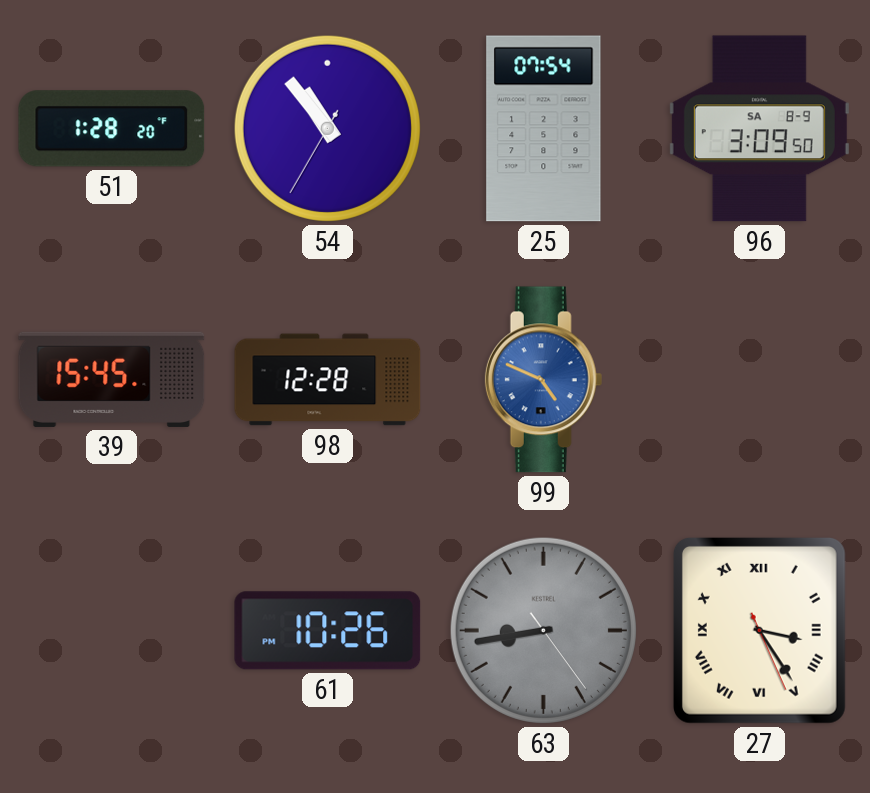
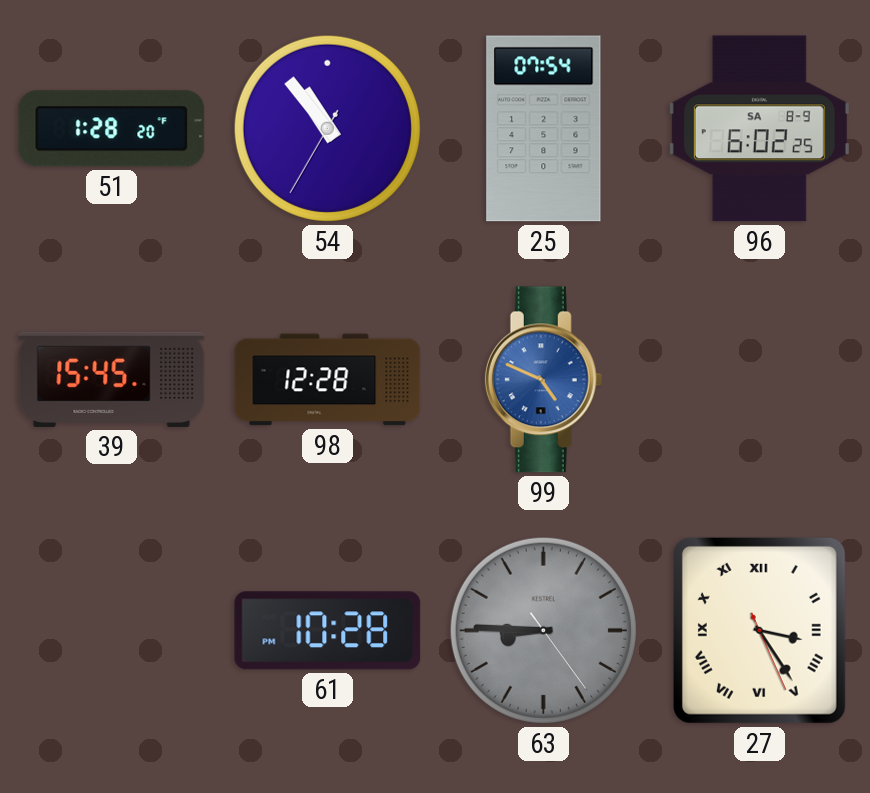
96: 3:09 -> 6:02 (759, 129)
61: 10:26 -> 10:28 (328, 631)
63: 8:43 -> 8:45 (543, 630)
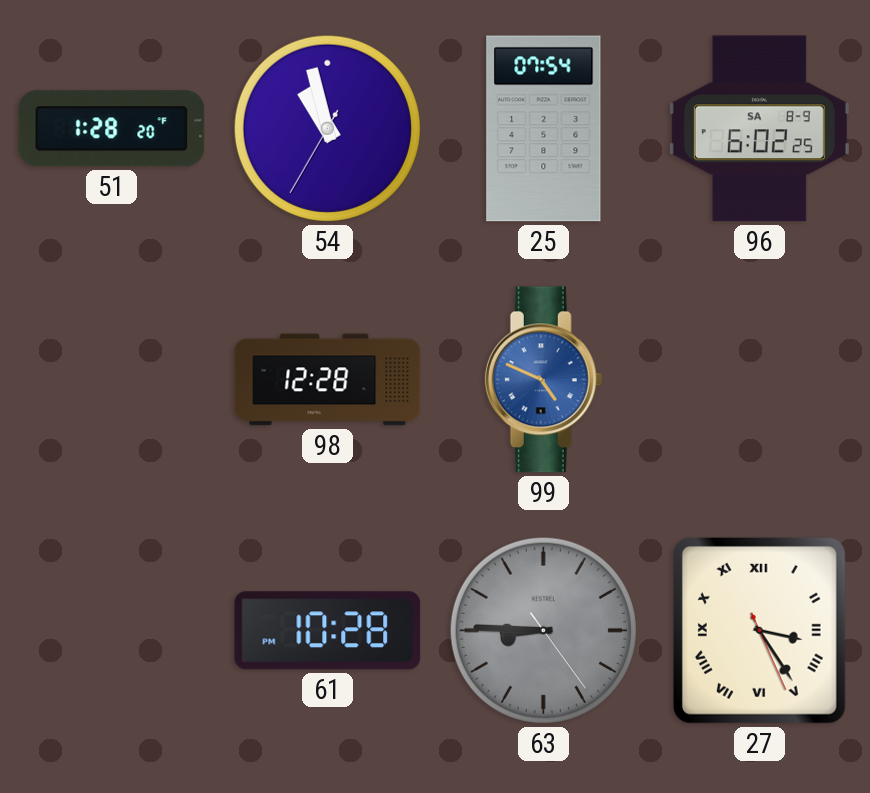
54: 10:53 -> 10:57 (327, 128)
39: 15:45 -> none (112, 379)
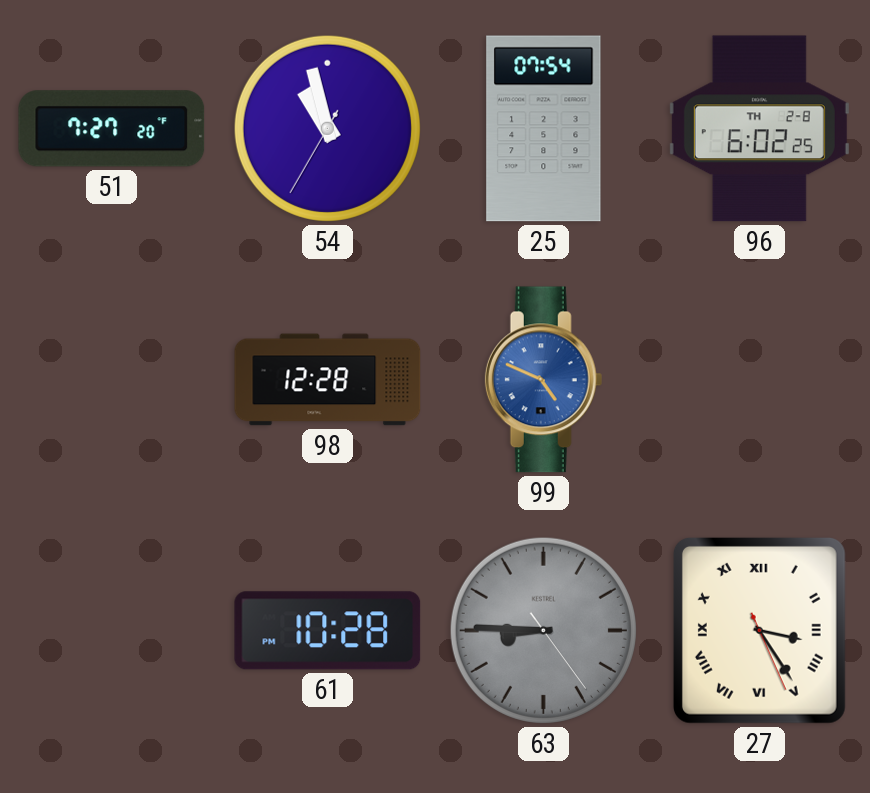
51: 1:28 -> 7:27 (112, 129)
96 date: SA 8-9 -> TH 2-8 (759, 129)
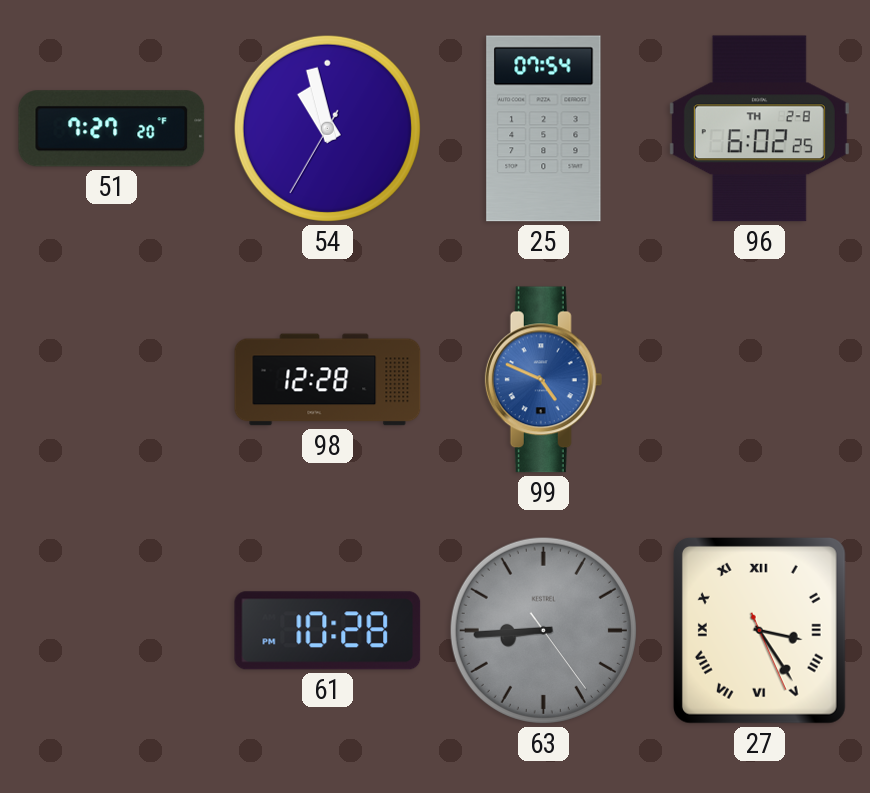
63: 8:45 -> 8:44 (543, 630)
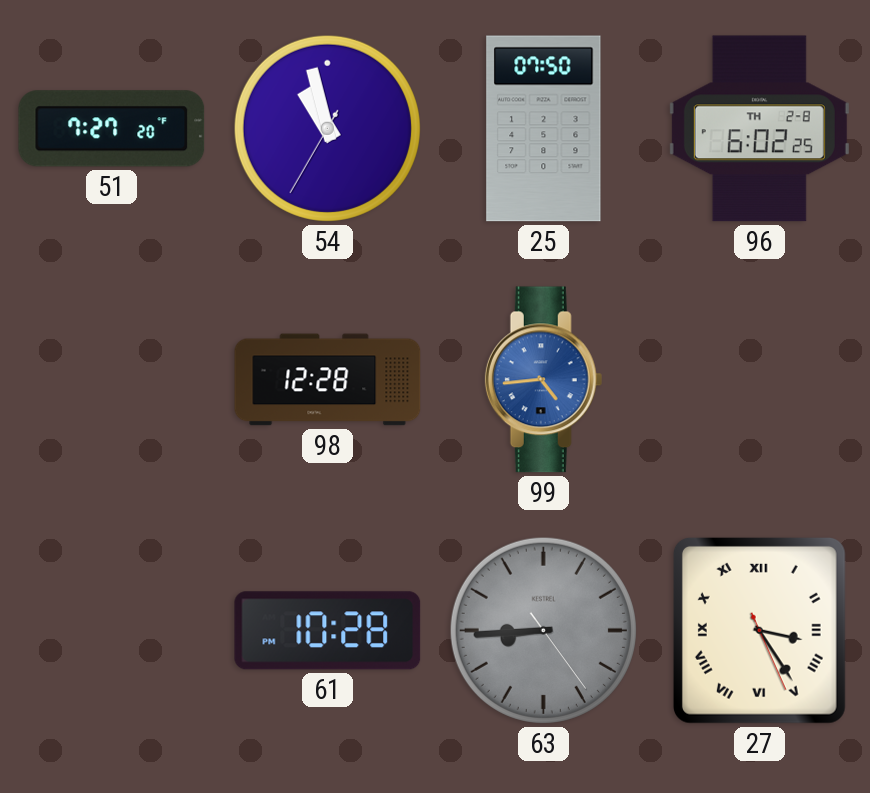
25: 07:54 -> 07:50 (544, 129)
99: 4:49 -> 4:44 (544, 380)
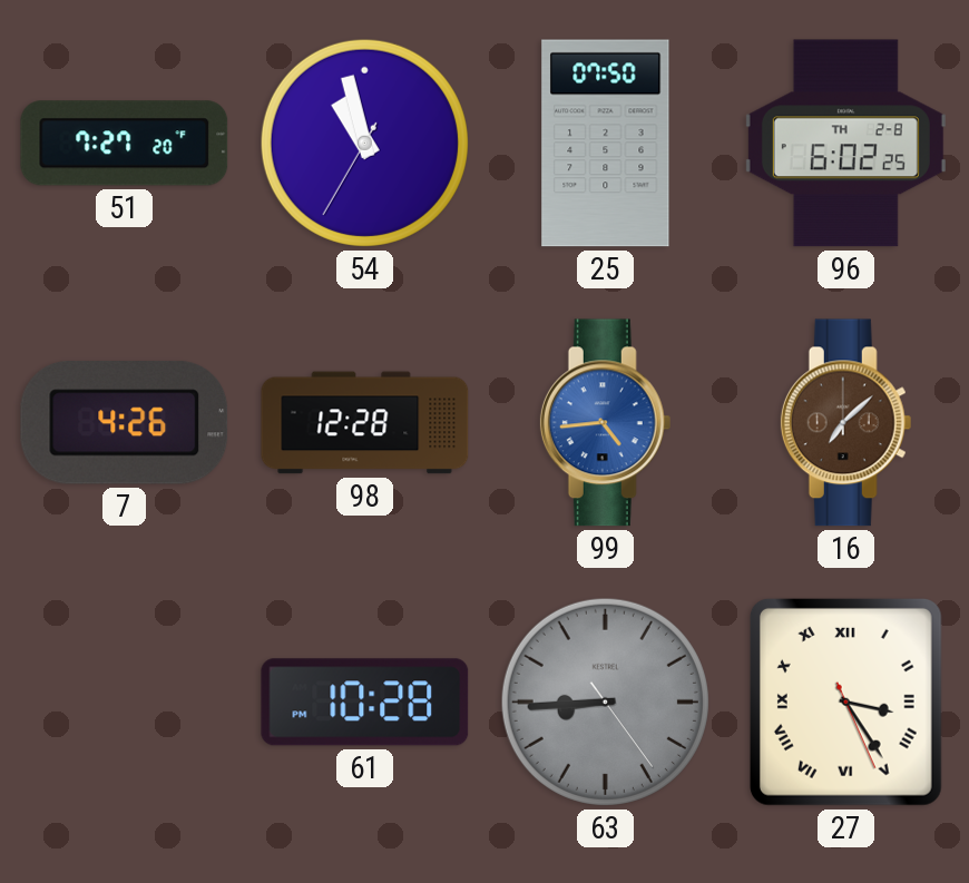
7: none -> 4:26 (125, 423)
16: none -> 7:08 (846, 423)
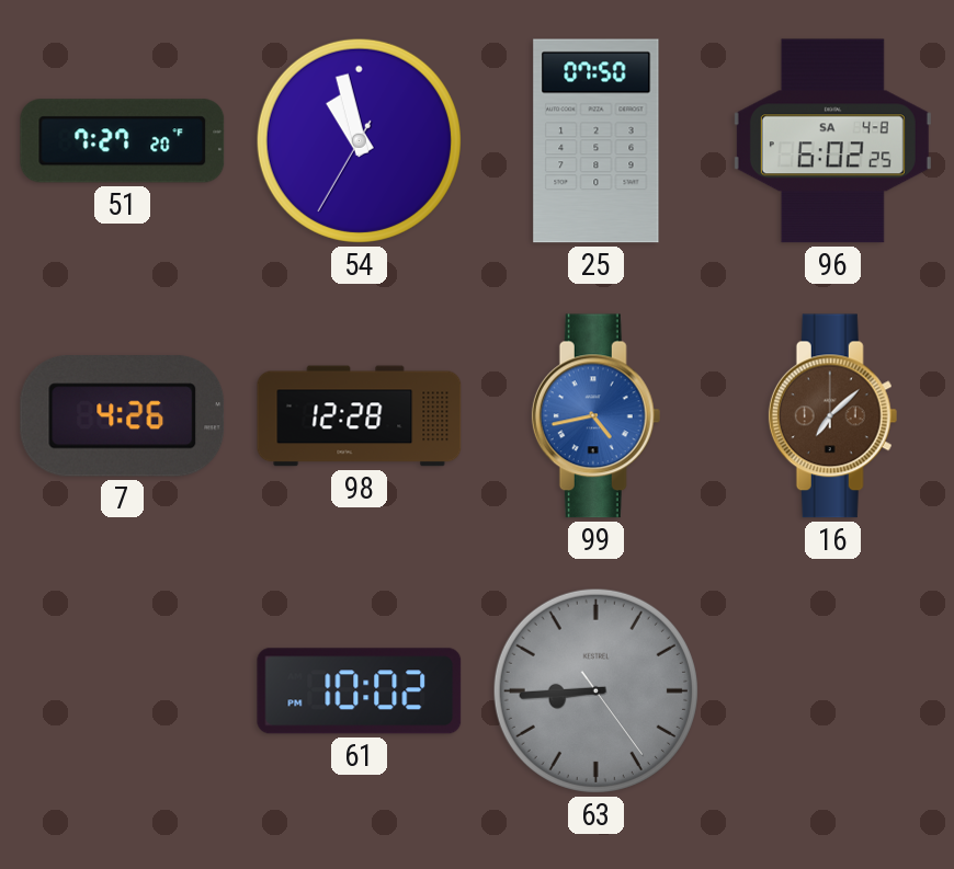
96 date: TH 2-8 -> SA 4-8 (832, 141)
99: 4:44 -> 4:43 (597, 416)
61: 10:28 -> 10:02 (360, 691)
27: 3:24 -> none (845, 702)
